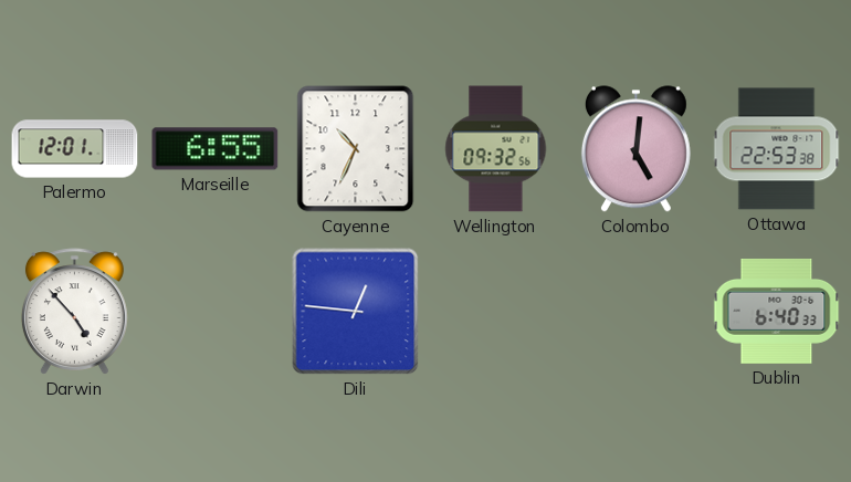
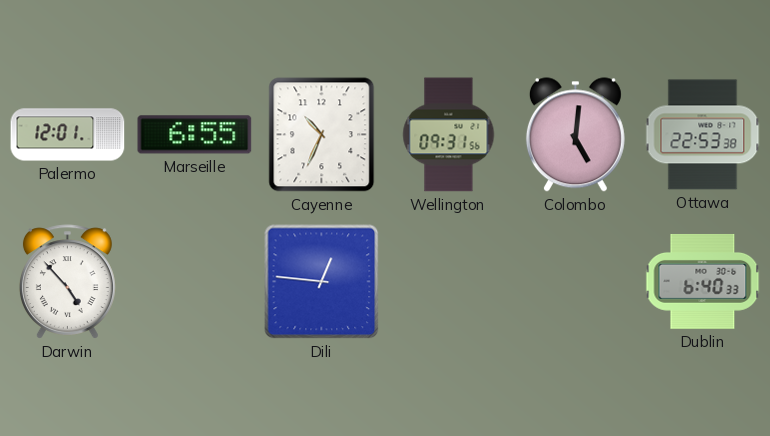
Wellington: 09:32 -> 09:31 (449, 135)
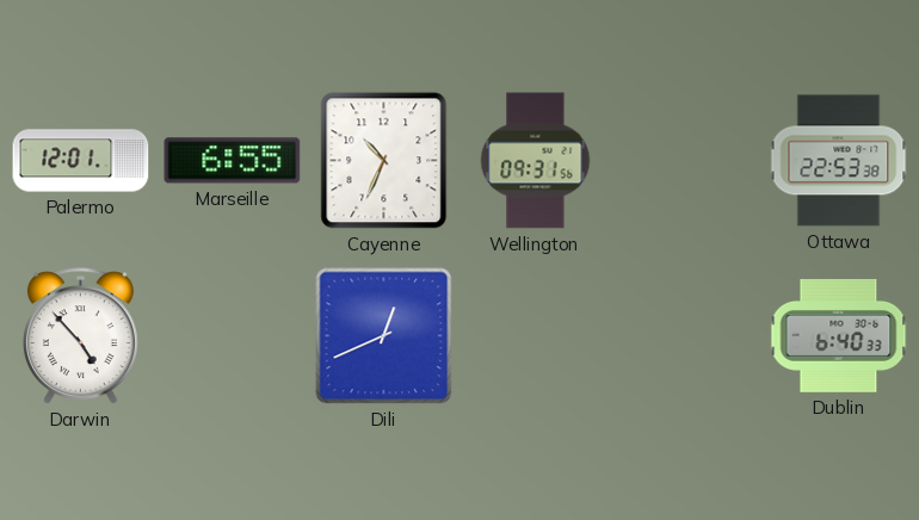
Colombo: 5:01 -> none (575, 135)
Dili: 12:46 -> 12:41 (384, 336)
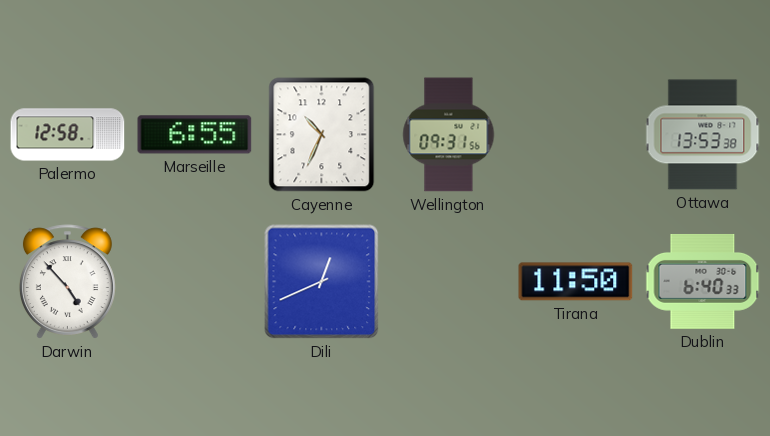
Palermo: 12:01 -> 12:58 (68, 135)
Ottawa: 22:53 -> 13:53 (703, 135)
Tirana: none -> 11:50 (576, 282)
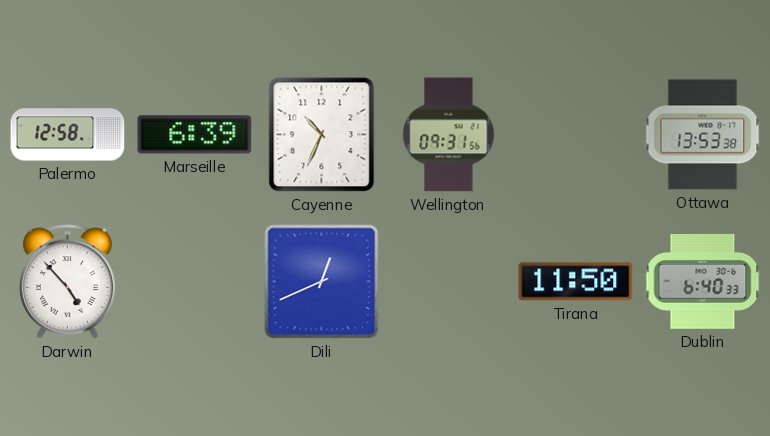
Marseille: 6:55 -> 6:39 (195, 135)
